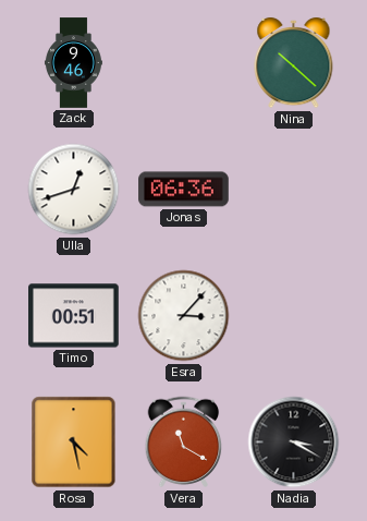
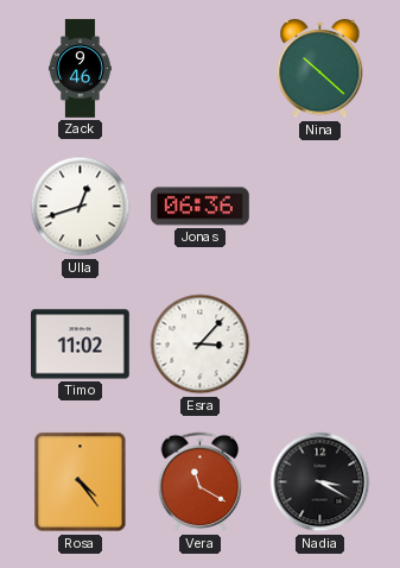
Timo: 00:51 -> 11:02 (81, 345)
Rosa: 4:28 -> 4:24 (81, 482)
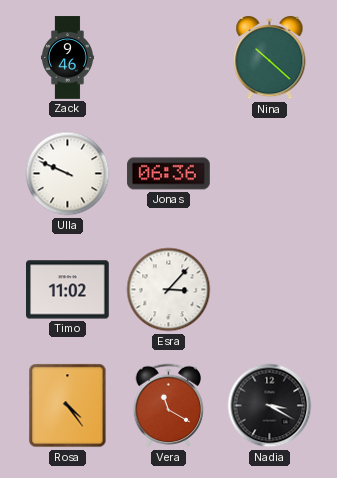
Ulla: 12:42 -> 9:49 (68, 174)
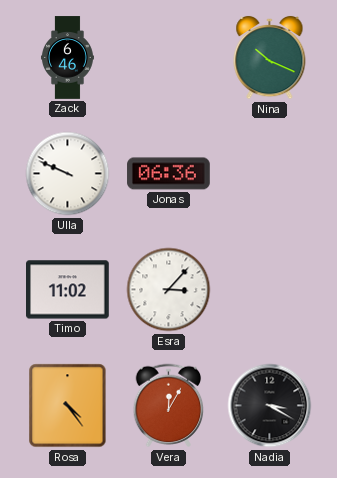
Zack: 9:46 -> 6:46 (67, 58)
Nina: 10:22 -> 10:19 (270, 58)
Vera: 11:20 -> 12:05 (169, 406)
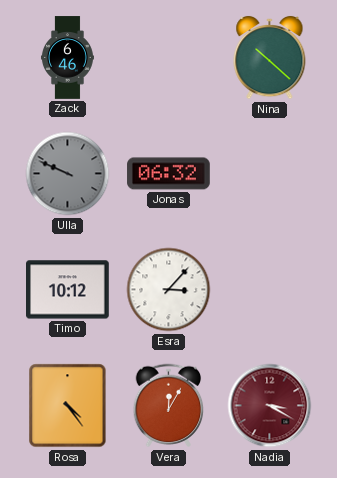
Nina: 10:19 -> 10:22 (270, 58)
Ulla dial: white -> grey (68, 174)
Jonas: 06:36 -> 06:32 (169, 174)
Timo: 11:02 -> 10:12 (68, 290)
Nadia dial: black -> burgundy (270, 406)
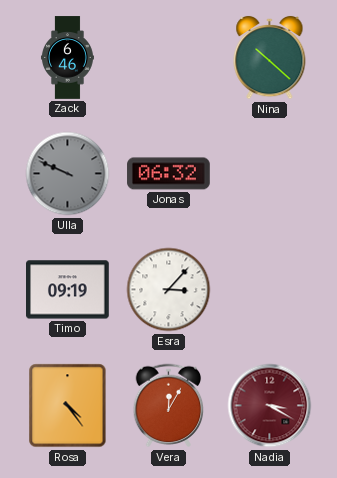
Timo: 10:12 -> 09:19 (68, 290)
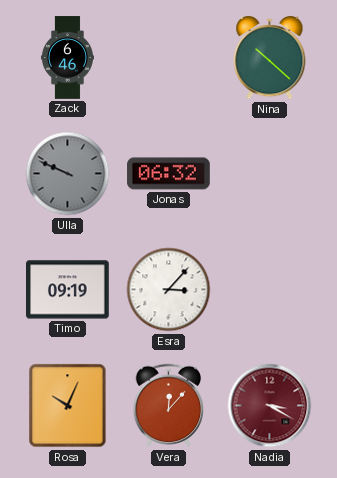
Rosa: 4:24 -> 10:04 (68, 406)
Vera: 12:05 -> 12:07 (169, 406)
